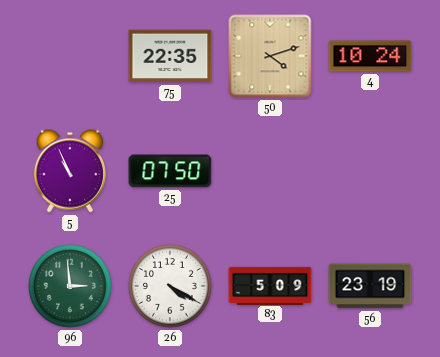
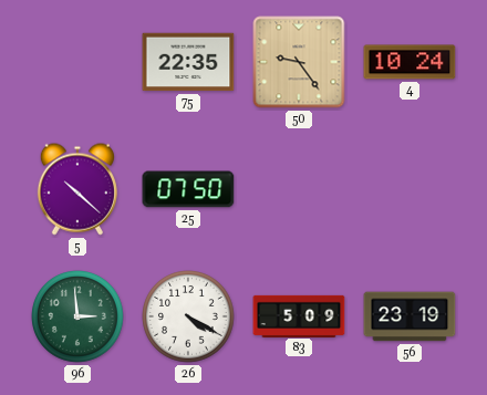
50: 4:12 -> 9:24 (299, 62)
5: 10:56 -> 10:22 (77, 189)
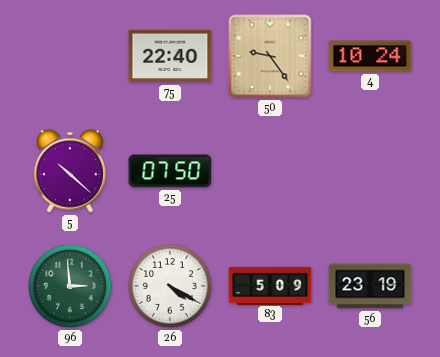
75: 22:35 -> 22:40 (170, 56)
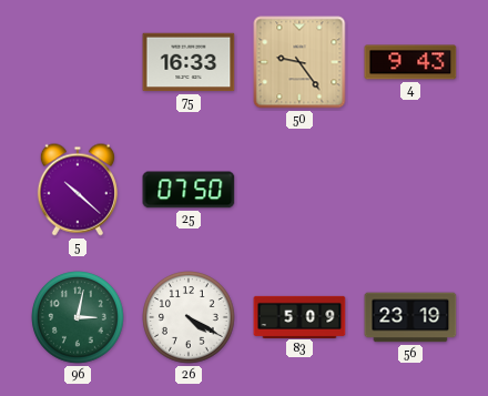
75: 22:40 -> 16:33 (189, 62)
4: 10:24 -> 9:43 (410, 62)
96: 2:59 -> 3:02 (78, 317)
